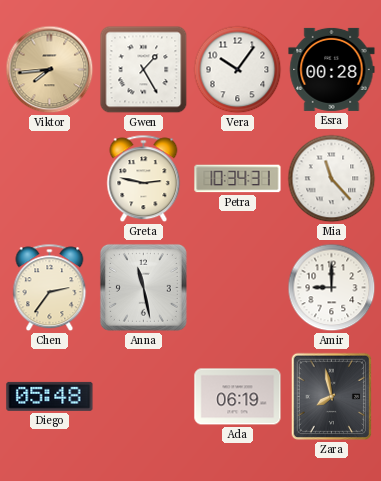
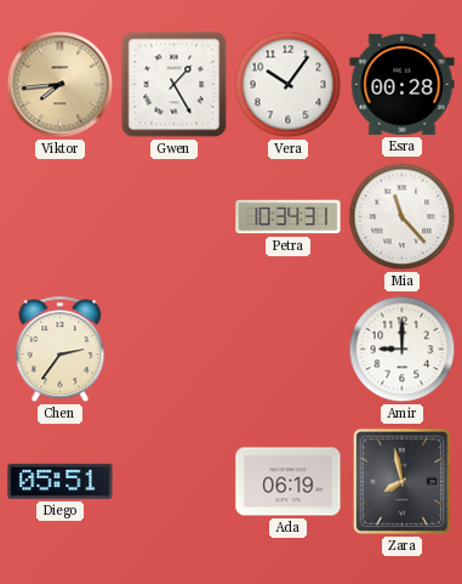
Greta: 2:47 -> none (144, 179)
Anna: 11:28 -> none (143, 287)
Diego: 05:48 -> 05:51 (61, 481)
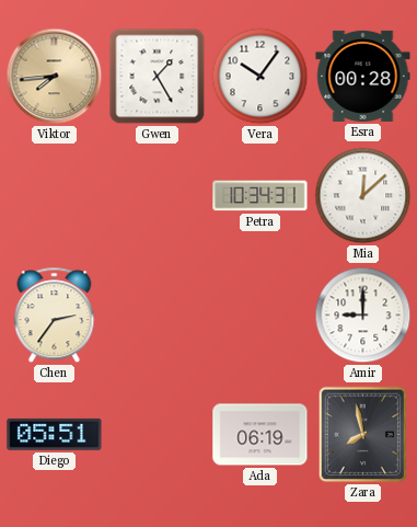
Mia: 11:23 -> 12:08 (363, 196)
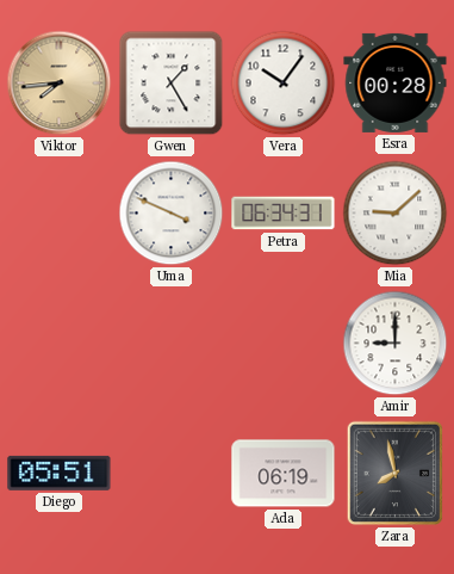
Uma: none -> 3:49 (172, 214)
Petra: 10:34 -> 06:34 (284, 214)
Mia: 12:08 -> 9:08 (396, 214)
Chen: 2:36 -> none (55, 316)
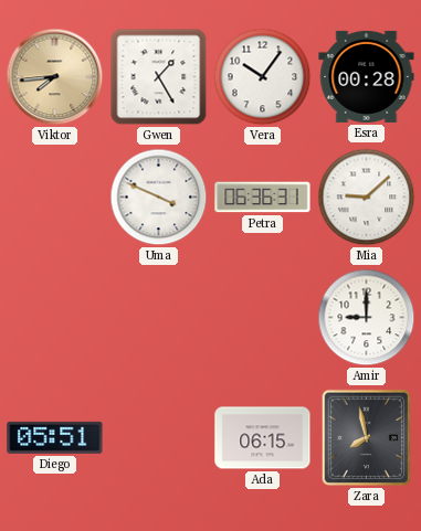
Petra: 06:34 -> 06:36 (263, 198)
Ada: 06:19 -> 06:15 (263, 438)
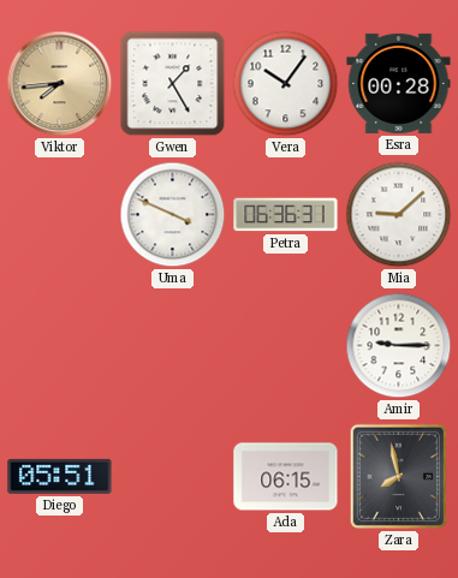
Amir: 9:00 -> 9:15 (399, 346)
